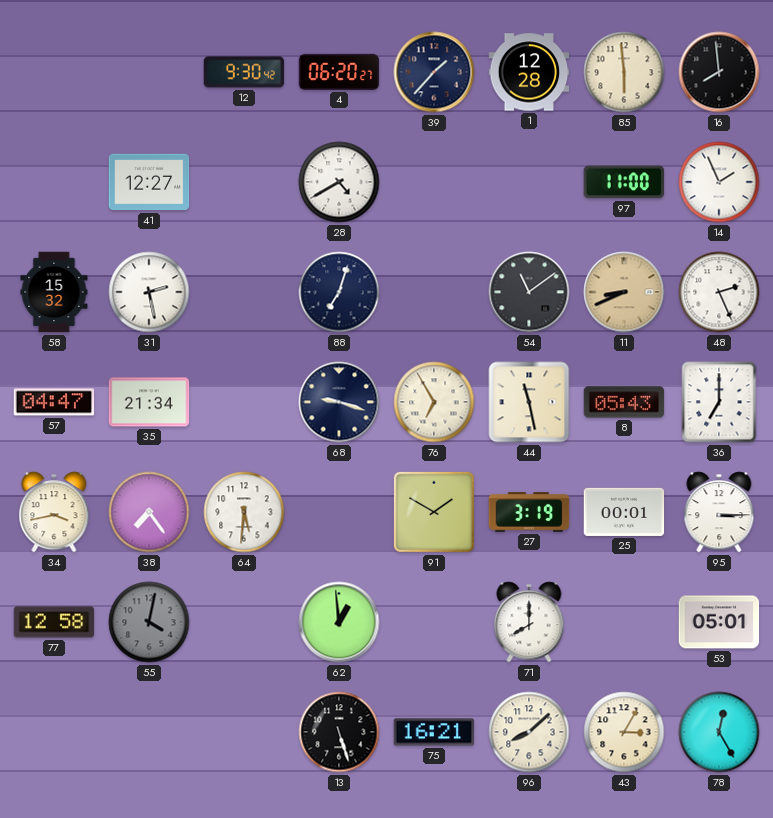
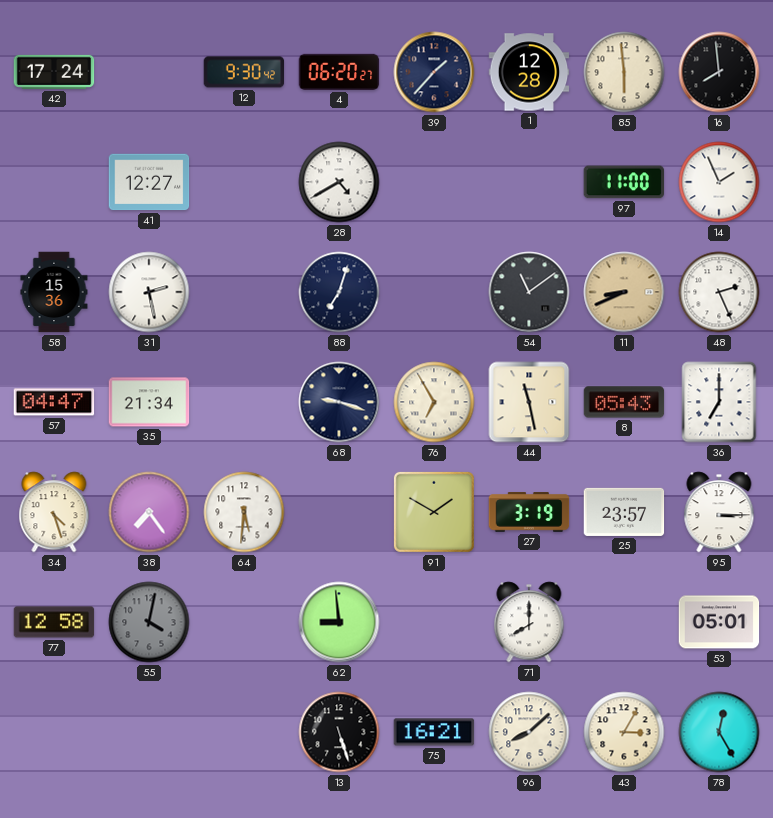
42: none -> 17:24 (54, 72)
58: 15:32 -> 15:36 (54, 292)
34: 3:43 -> 4:27 (54, 512)
25: 00:01 -> 23:57 (624, 512)
62: 12:59 -> 8:59 (339, 622)
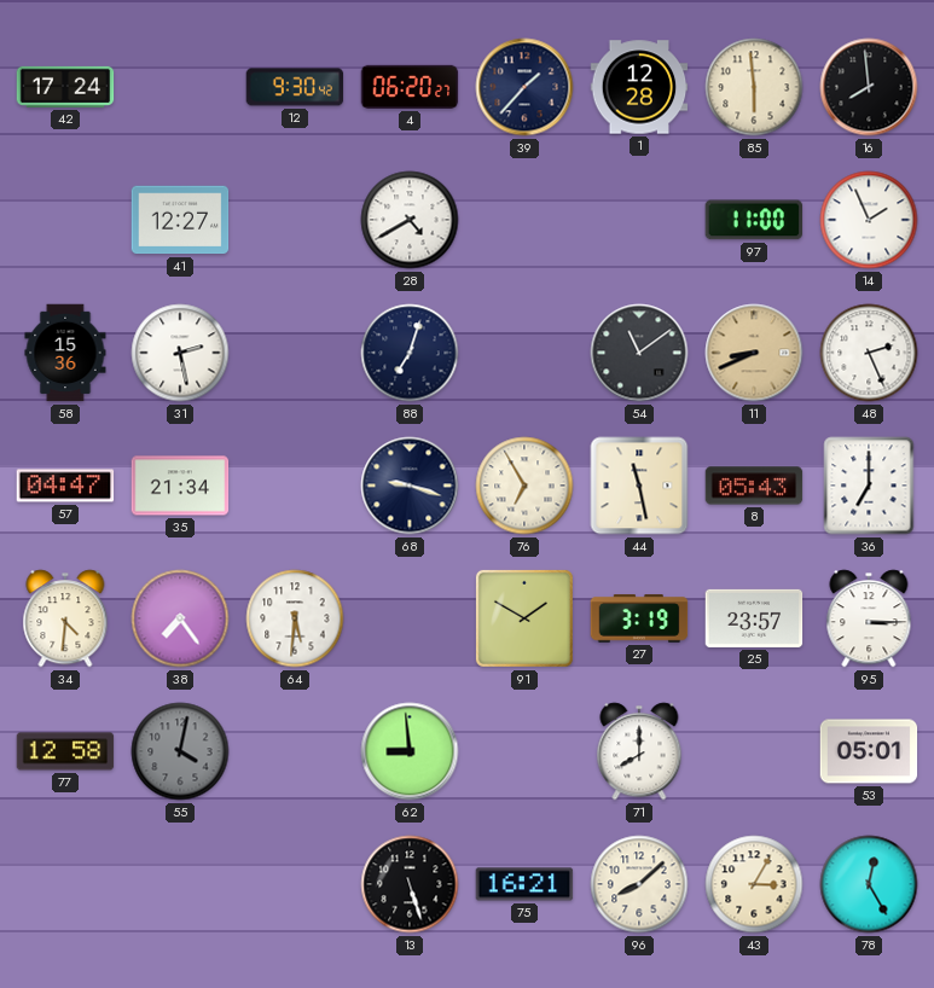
34: 4:27 -> 4:31 (65, 618)
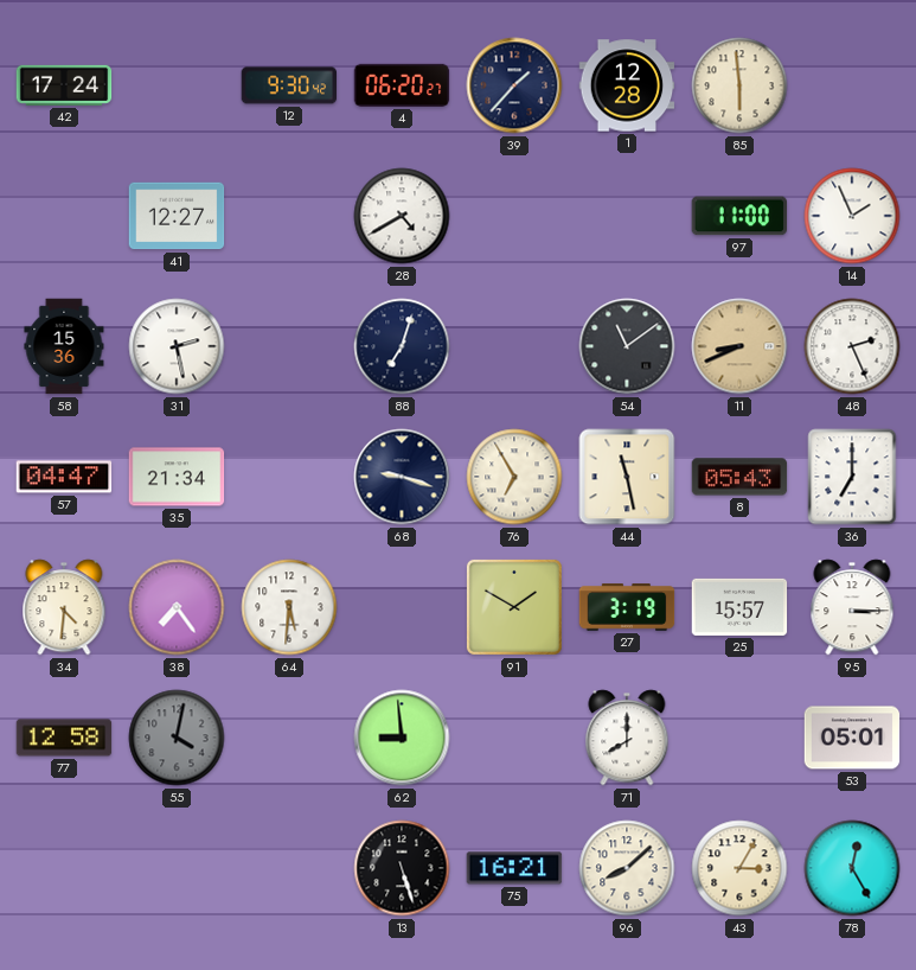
16: 7:59 -> none (869, 87)
25: 23:57 -> 15:57 (739, 607)
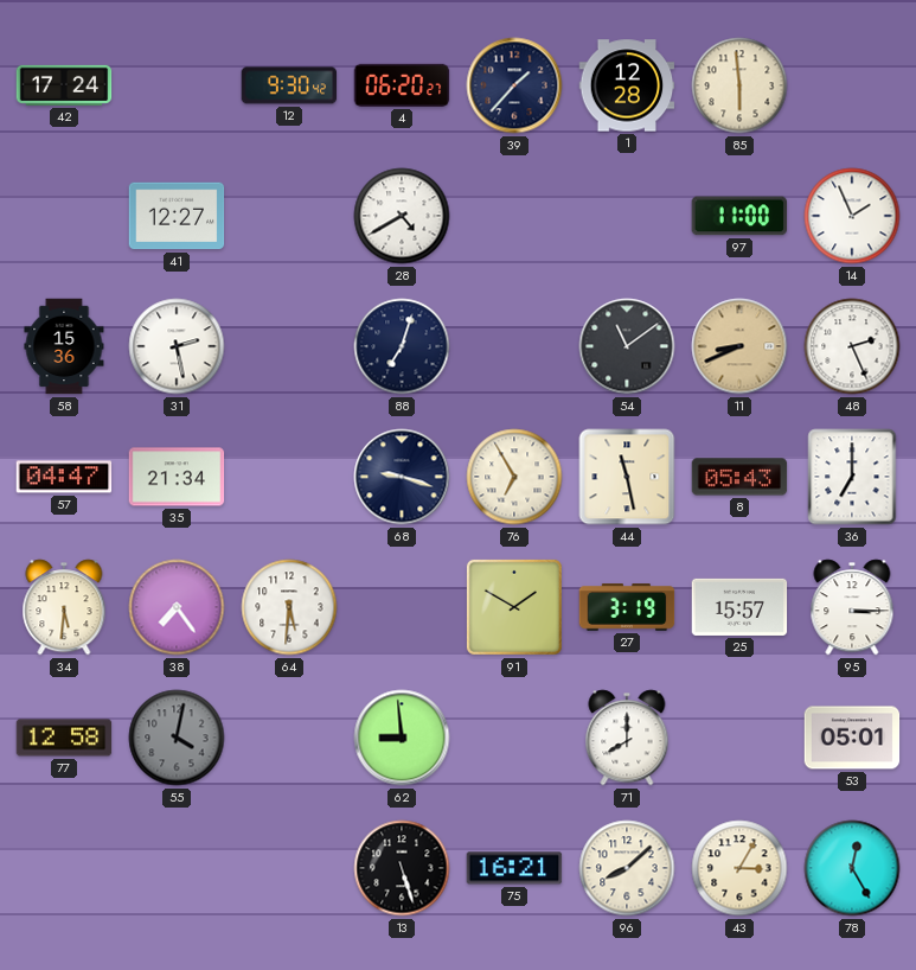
34: 4:31 -> 5:31 (64, 607)
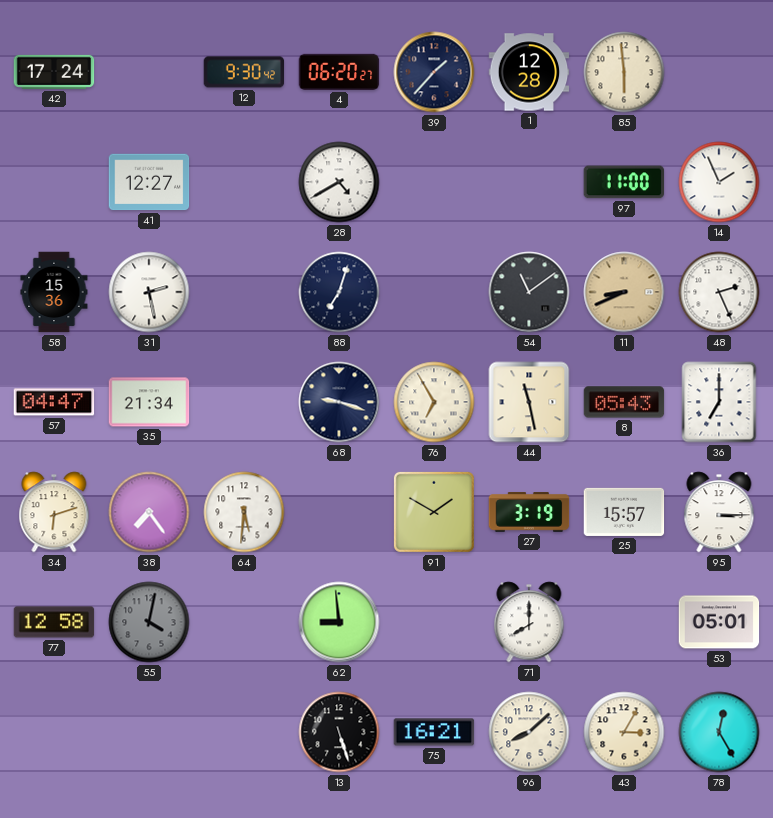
34: 5:31 -> 6:12 (54, 512)
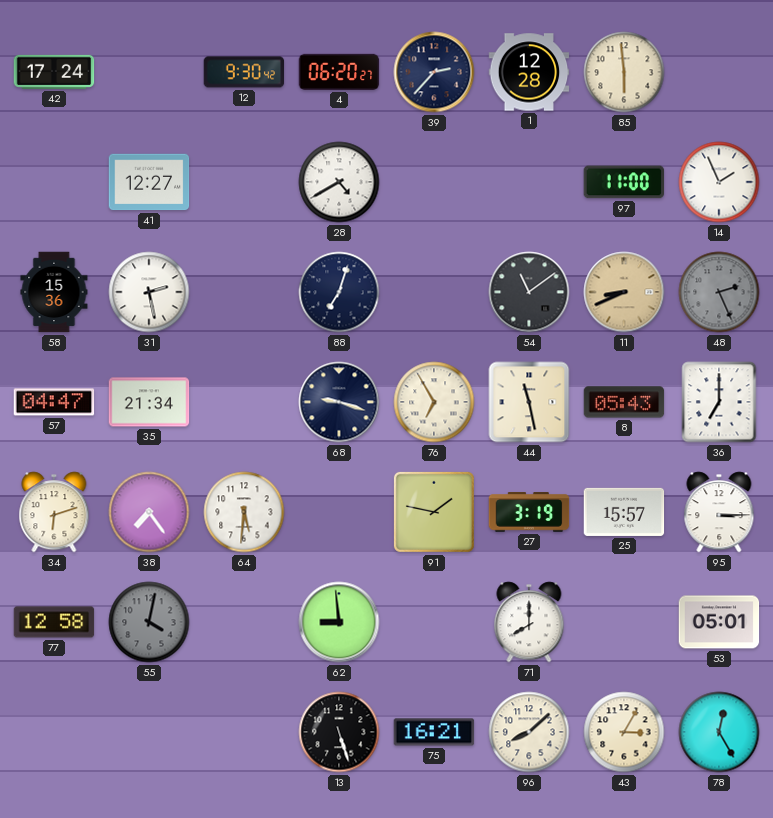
39: 1:37 -> 2:37 (434, 72)
48 dial: white -> grey (719, 292)
91: 1:50 -> 1:47 (434, 512)
